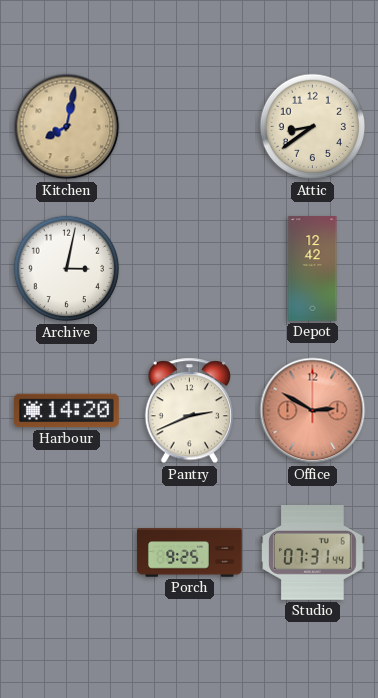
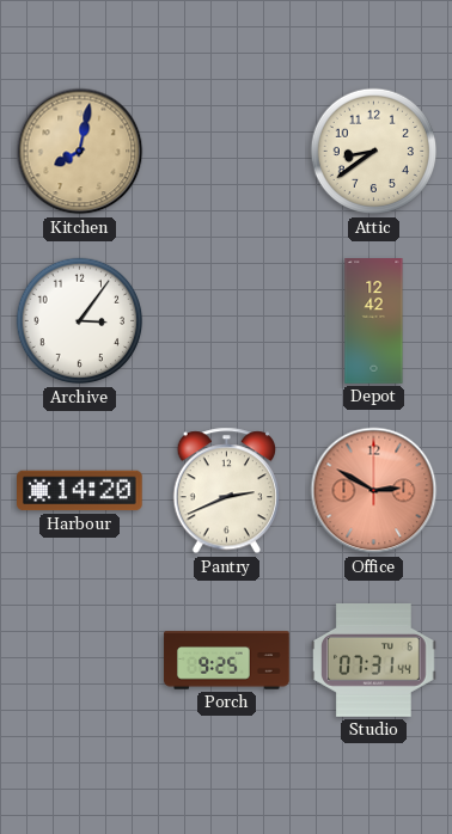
Archive: 3:02 -> 3:06 (80, 321)
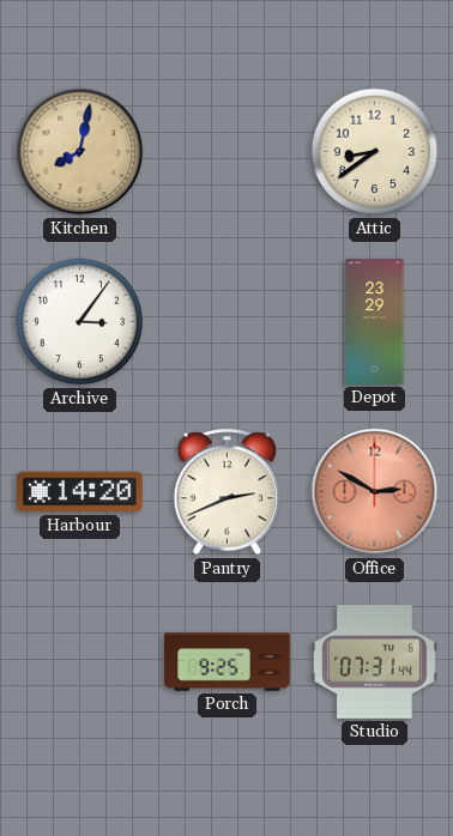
Depot: 12:42 -> 23:29 (375, 322)
